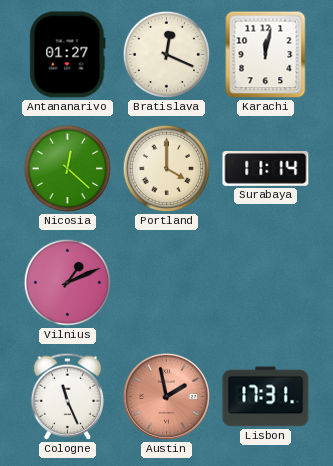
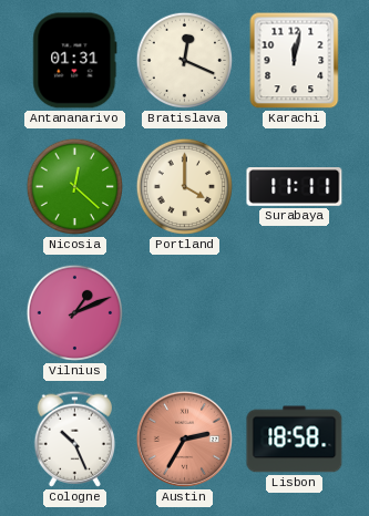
Antananarivo: 01:27 -> 01:31 (75, 61)
Surabaya: 11:14 -> 11:11 (295, 187)
Cologne: 11:26 -> 10:26 (75, 438)
Austin: 1:58 -> 2:35 (184, 438)
Lisbon: 17:31 -> 18:58 (295, 440)
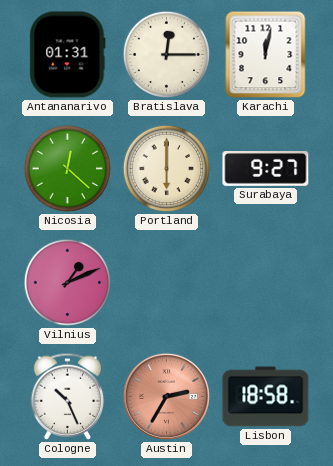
Bratislava: 12:19 -> 12:15 (167, 55)
Portland: 4:00 -> 6:00 (167, 169)
Surabaya: 11:11 -> 9:27 (266, 169)
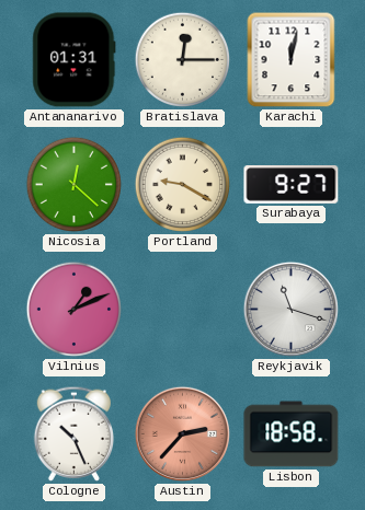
Portland: 6:00 -> 9:20 (183, 185)
Reykjavik: none -> 11:18 (290, 309)
Austin: 2:35 -> 2:37 (182, 433)
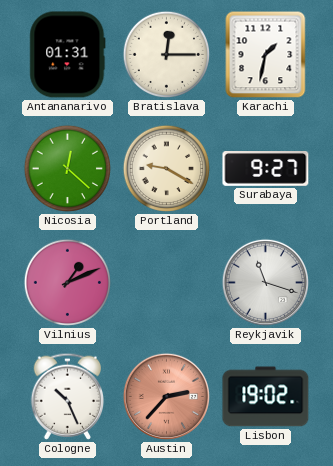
Karachi: 12:02 -> 1:32 (266, 55)
Lisbon: 18:58 -> 19:02 (266, 397)
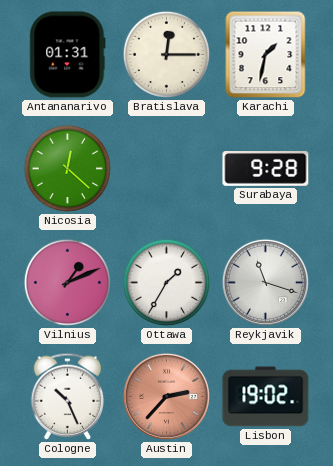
Portland: 9:20 -> none (167, 169)
Surabaya: 9:27 -> 9:28 (266, 169)
Ottawa: none -> 1:35 (167, 283)
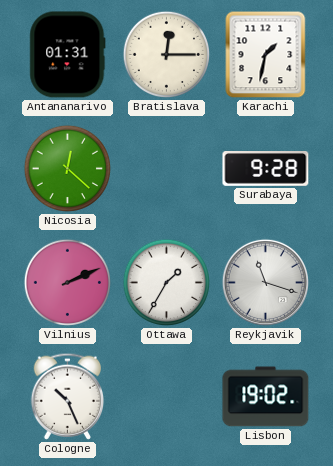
Vilnius: 1:11 -> 2:11 (68, 283)
Austin: 2:37 -> none (166, 396)
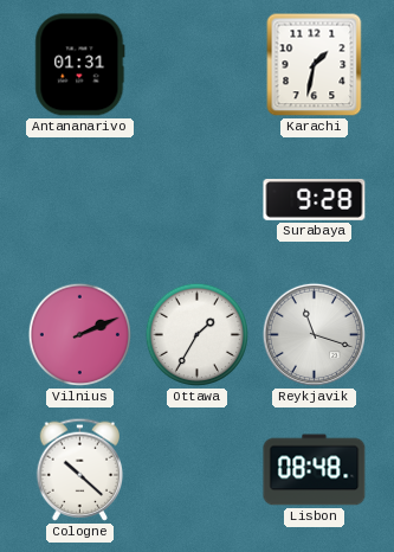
Bratislava: 12:15 -> none (167, 55)
Nicosia: 12:22 -> none (68, 169)
Cologne: 10:26 -> 10:22 (80, 469)
Lisbon: 19:02 -> 08:48 (315, 470)
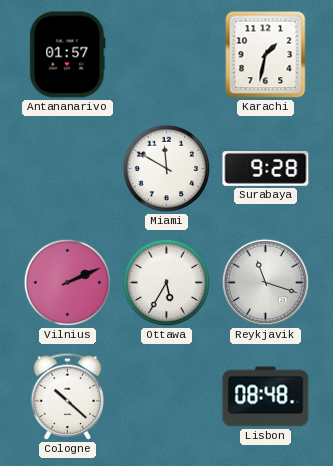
Antananarivo: 01:31 -> 01:57 (68, 55)
Miami: none -> 11:50 (167, 169)
Ottawa: 1:35 -> 5:35 (167, 283)
